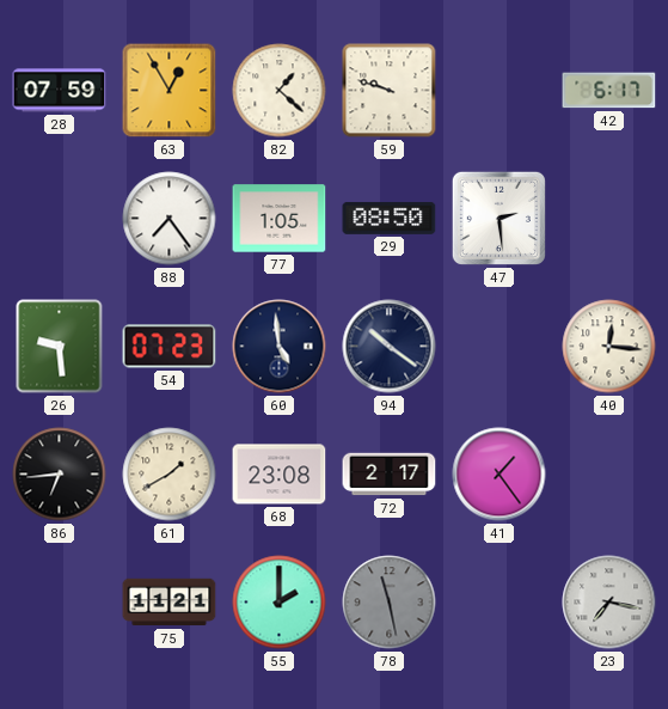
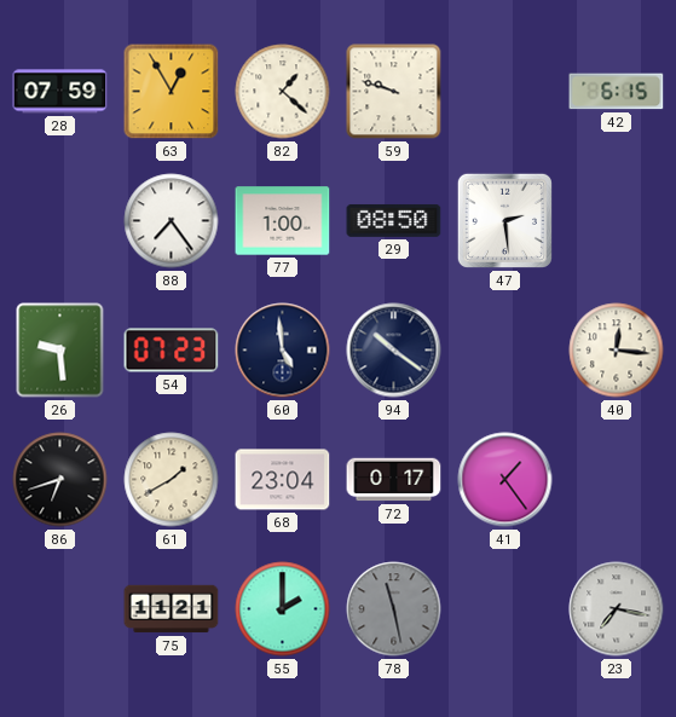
42: 6:17 -> 6:15 (617, 92)
77: 1:05 -> 1:00 (283, 221)
86: 6:44 -> 6:42 (60, 480)
68: 23:08 -> 23:04 (283, 480)
72: 2:17 -> 0:17 (394, 480)
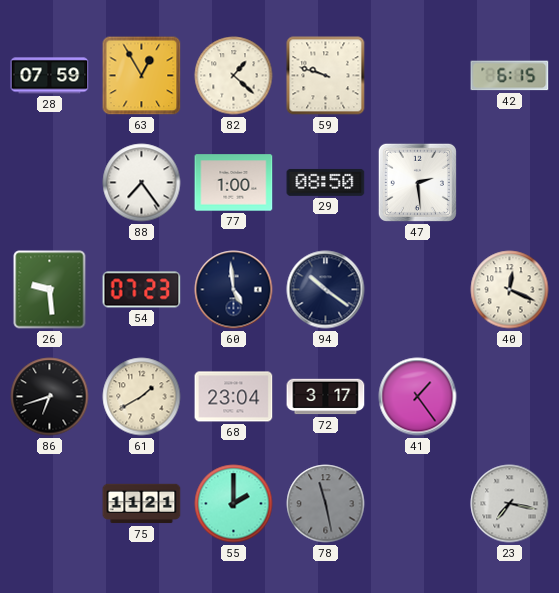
40: 12:16 -> 12:19 (510, 290)
72: 0:17 -> 3:17 (326, 397)
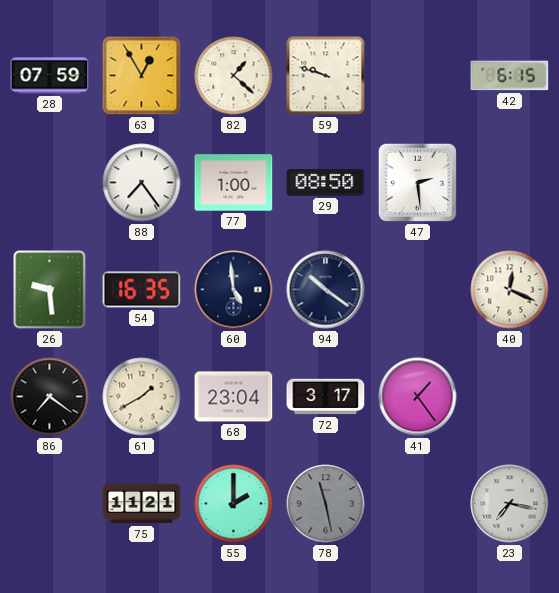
54: 07:23 -> 16:35 (142, 290)
86: 6:42 -> 7:21 (50, 397)
